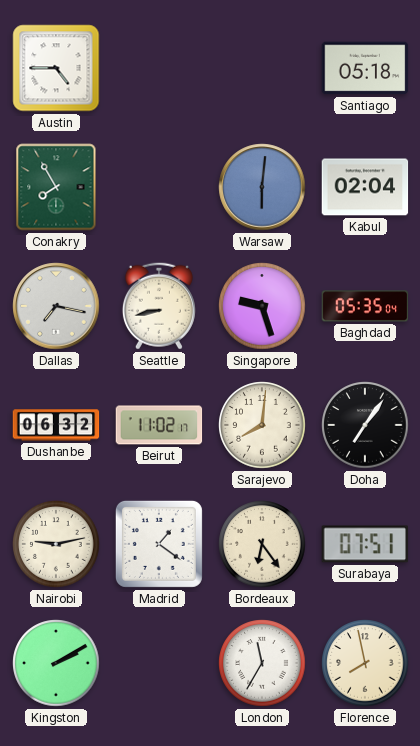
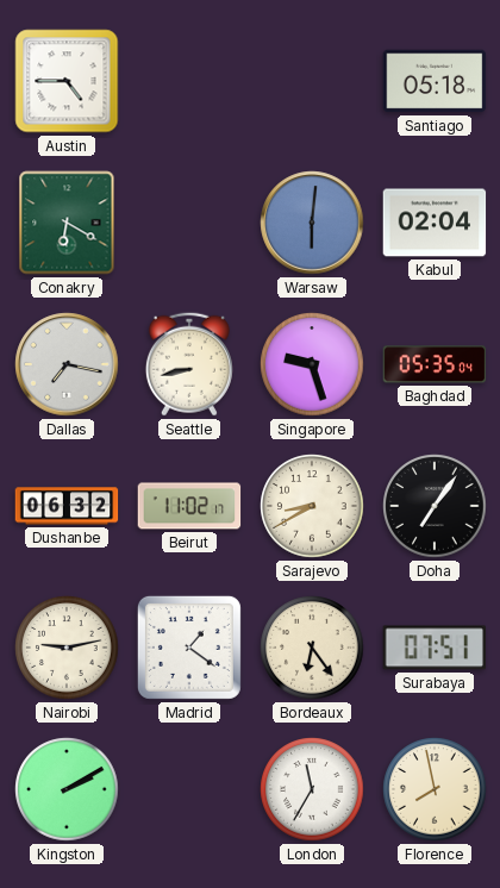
Conakry: 7:55 -> 6:20 (67, 223)
Sarajevo: 8:01 -> 8:40 (312, 506)
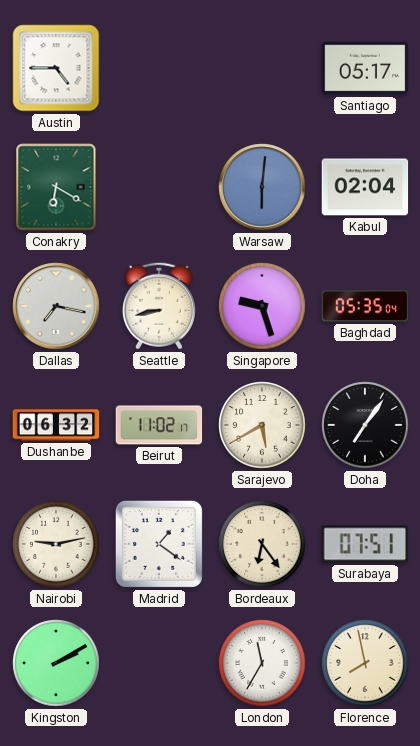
Santiago: 05:18 -> 05:17 (365, 68)
Sarajevo: 8:40 -> 5:40 (262, 425)
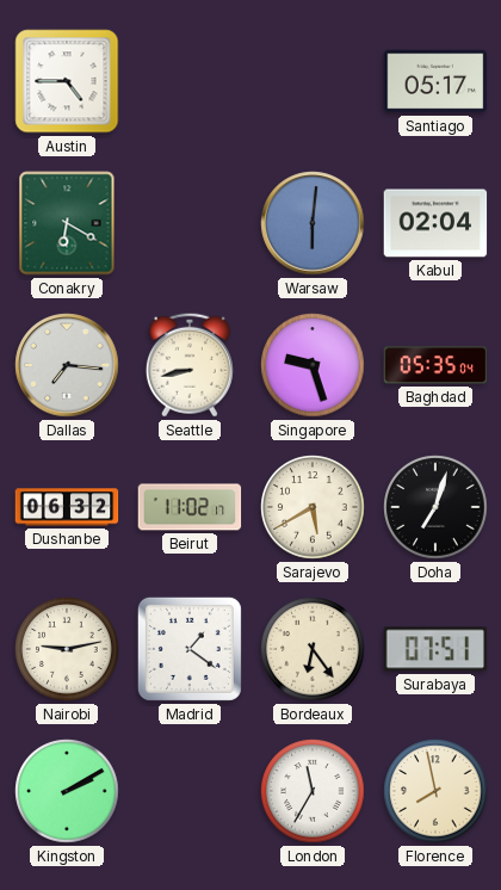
Dallas: 7:17 -> 7:16 (67, 365)
Doha: 7:06 -> 7:03 (435, 507)
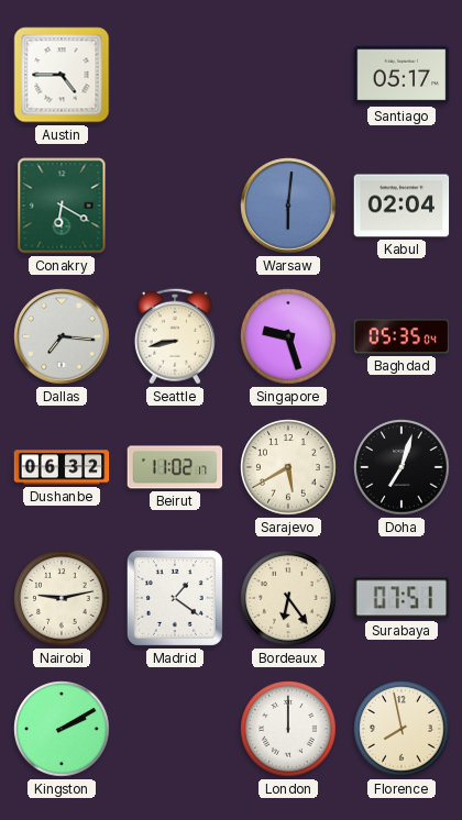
London: 11:35 -> 12:00 (288, 729)
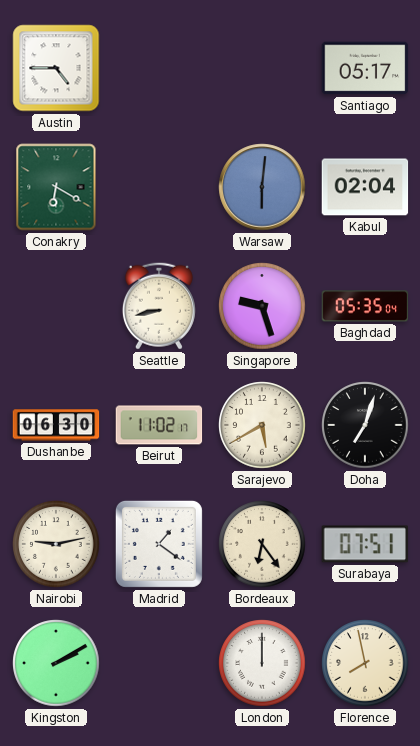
Dallas: 7:16 -> none (62, 336)
Dushanbe: 06:32 -> 06:30 (56, 425)
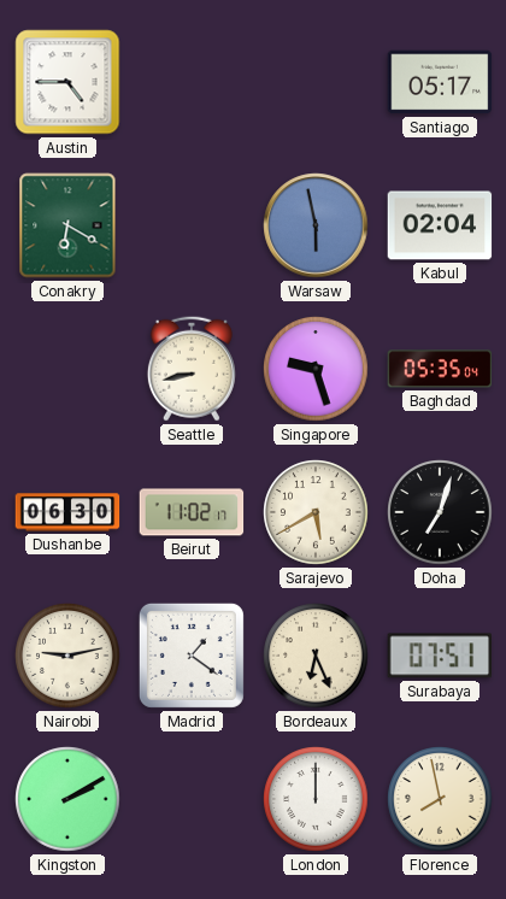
Warsaw: 6:01 -> 5:58 (316, 225)
Bordeaux: 6:24 -> 6:26 (316, 656)
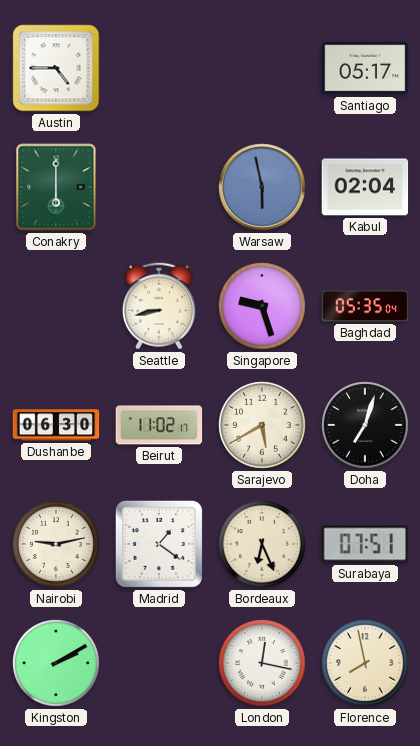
Conakry: 6:20 -> 6:00 (56, 187)
London: 12:00 -> 12:17 (262, 663)
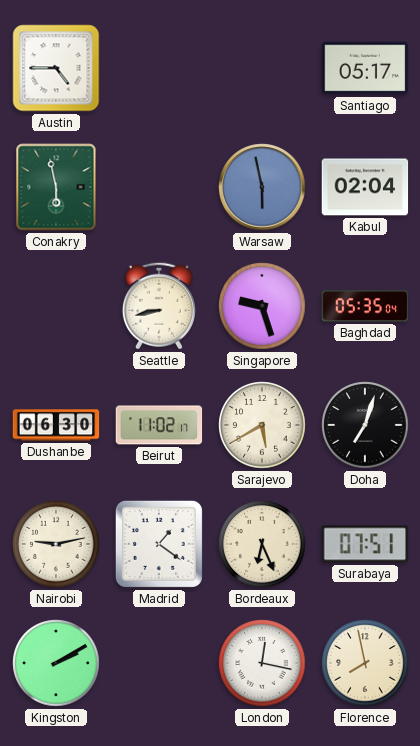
Conakry: 6:00 -> 5:58 (56, 187)
